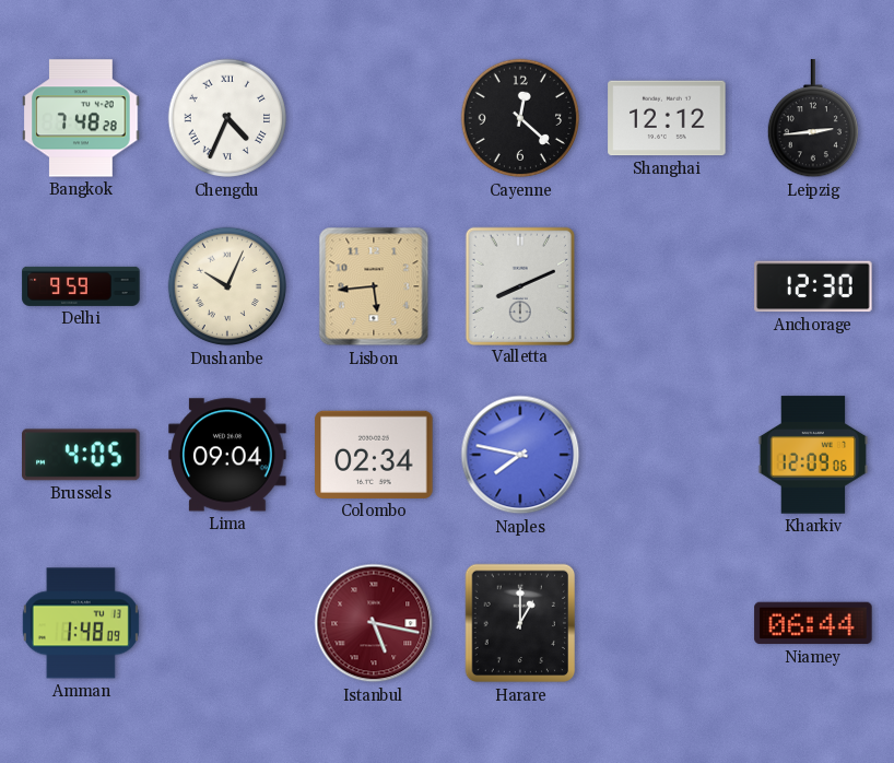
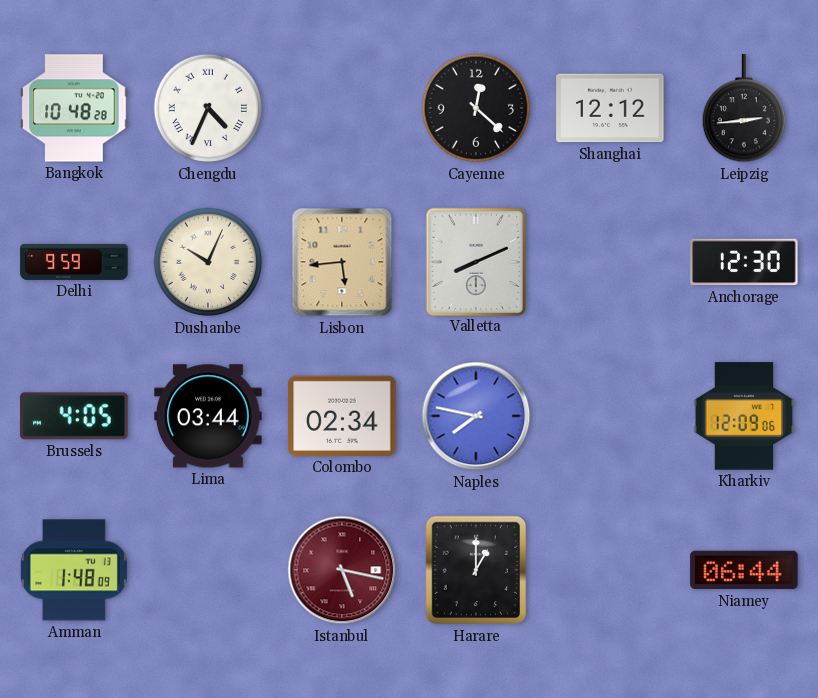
Bangkok: 7:48 -> 10:48 (74, 108)
Lima: 09:04 -> 03:44 (208, 416)
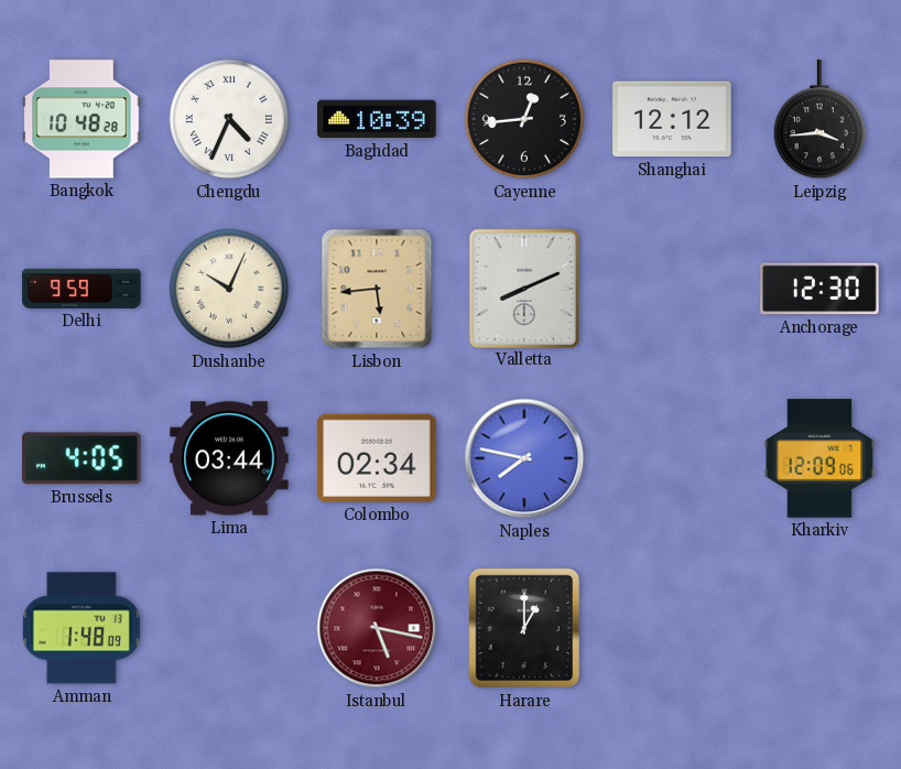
Baghdad: none -> 10:39 (377, 119)
Cayenne: 12:22 -> 12:44 (524, 119)
Leipzig: 2:44 -> 3:44 (818, 120)
Niamey: 06:44 -> none (744, 570)
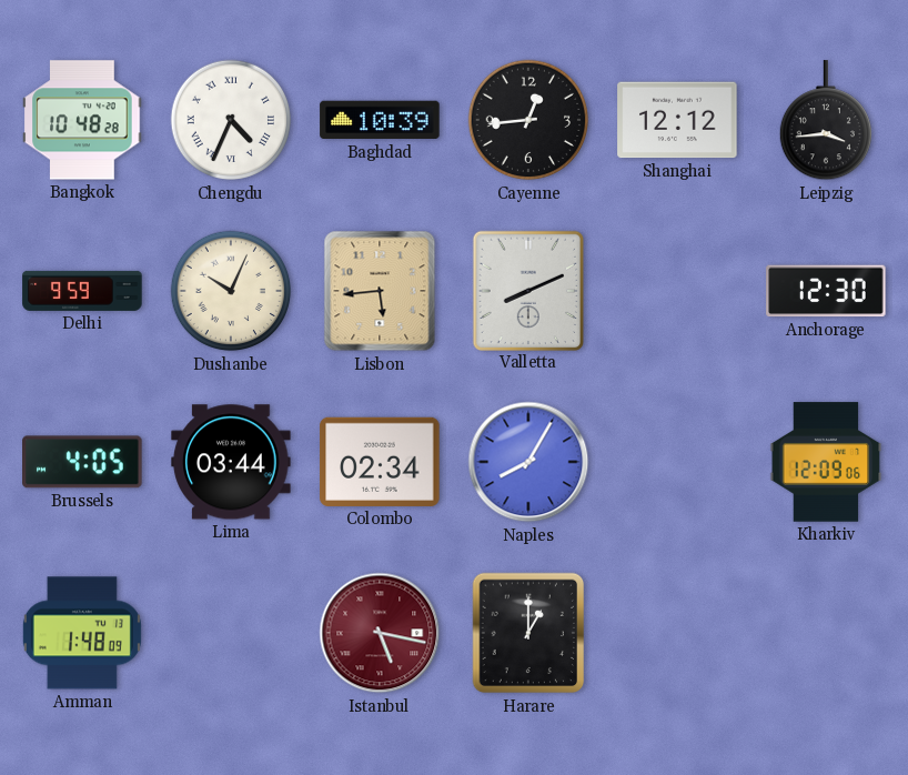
Naples: 7:47 -> 8:05 (528, 462)
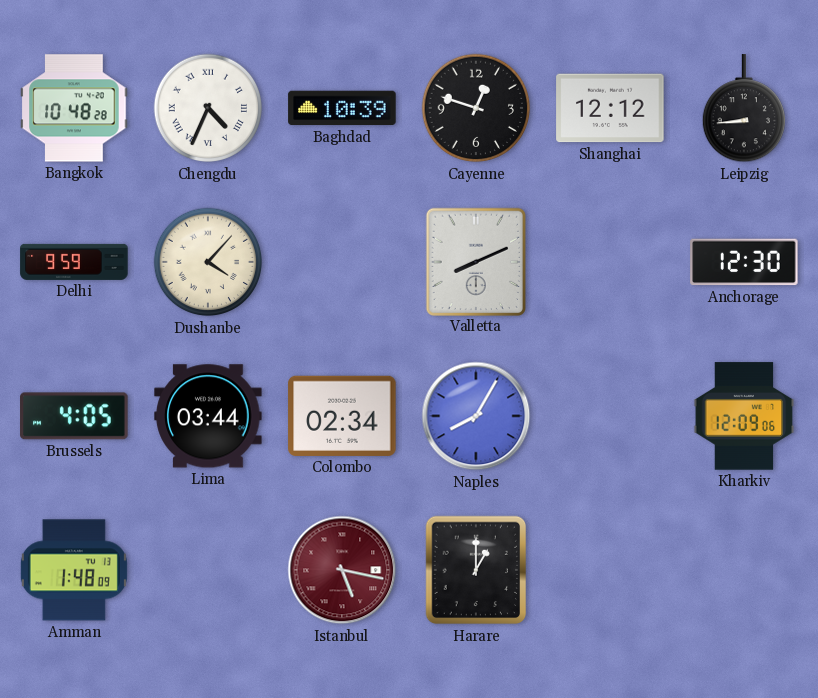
Cayenne: 12:44 -> 12:48 (476, 108)
Leipzig: 3:44 -> 8:44 (743, 109)
Dushanbe: 10:04 -> 4:07 (208, 262)
Lisbon: 5:44 -> none (380, 291)
